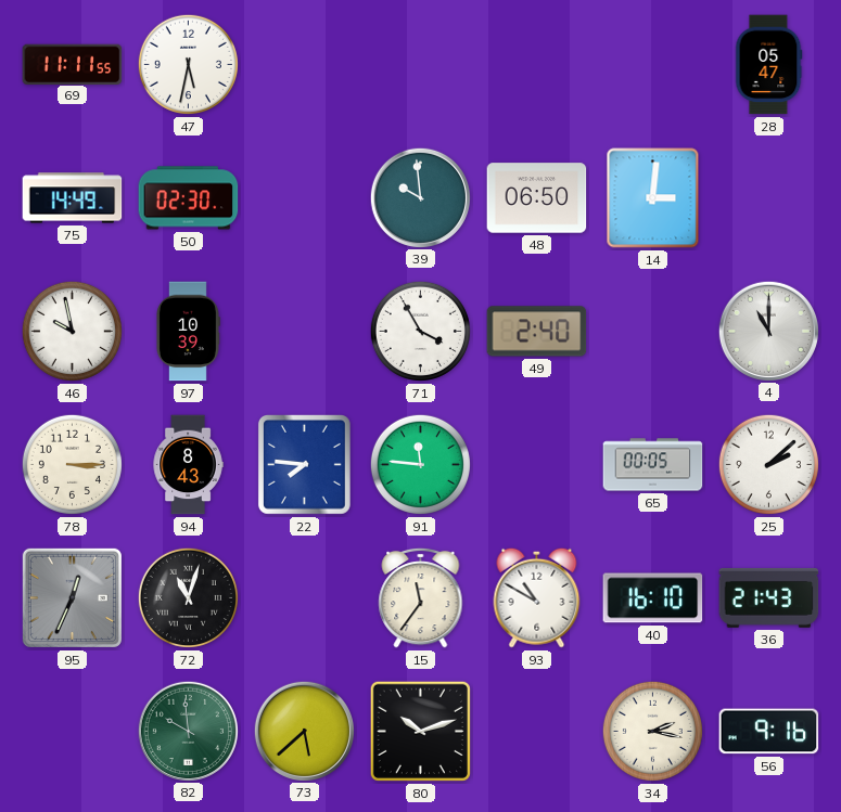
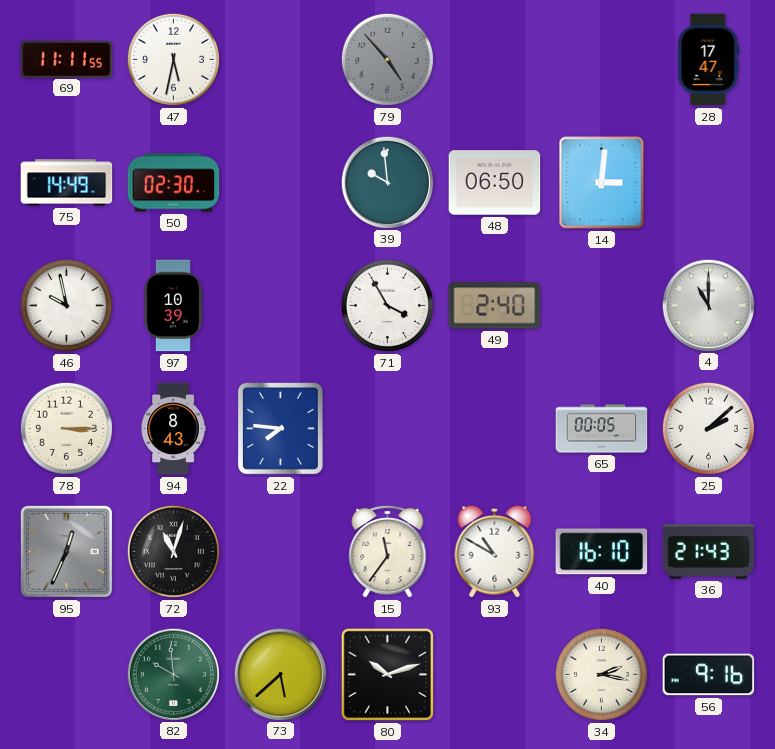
79: none -> 4:53 (387, 59)
28: 05:47 -> 17:47 (709, 60)
91: 11:46 -> none (420, 464)
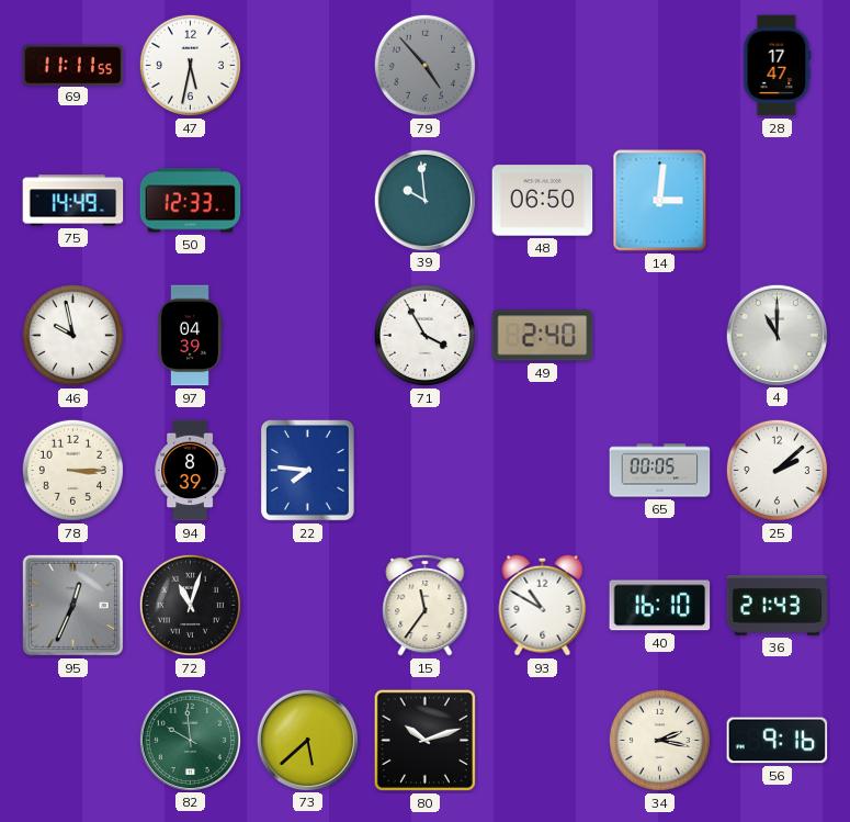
50: 02:30 -> 12:33 (191, 201)
97: 10:39 -> 04:39 (190, 336)
94: 8:43 -> 8:39 (190, 471)
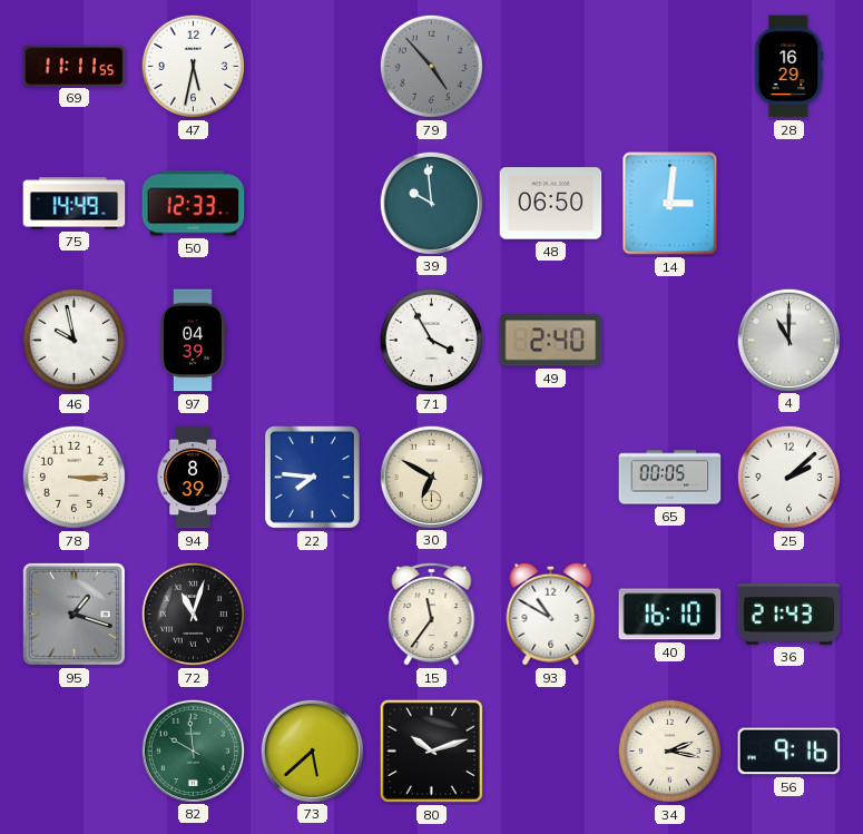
28: 17:47 -> 16:29 (790, 67)
30: none -> 6:50 (431, 477)
95: 12:34 -> 1:18 (73, 614)
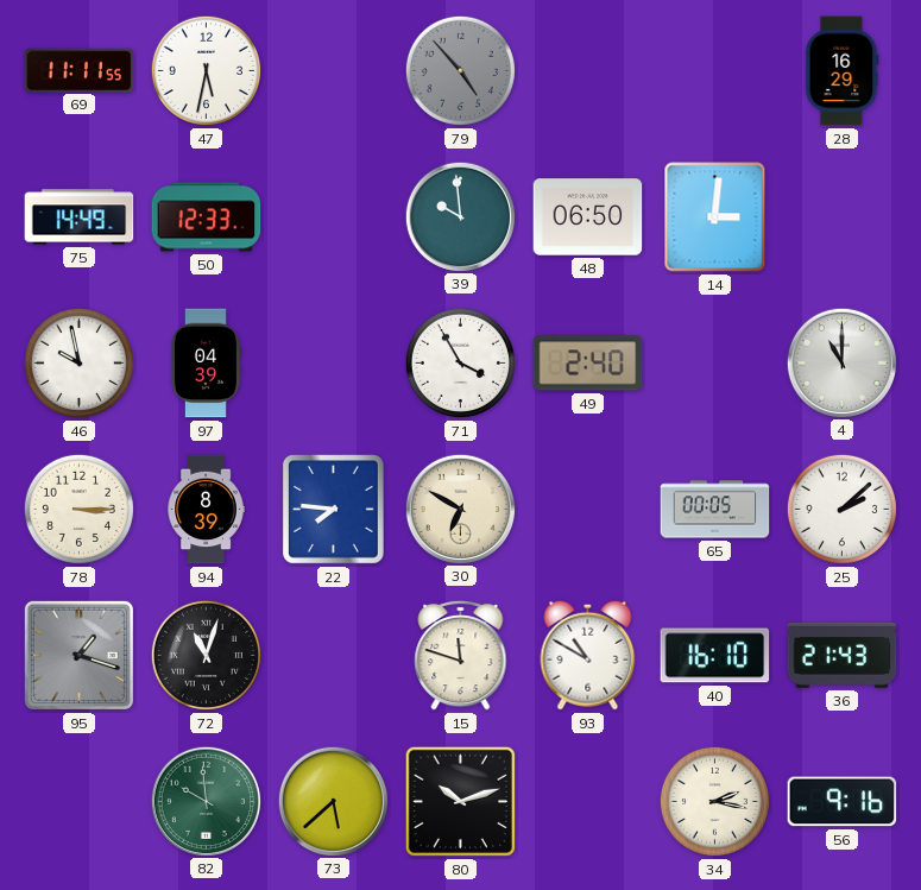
15: 11:36 -> 11:48 (461, 655)
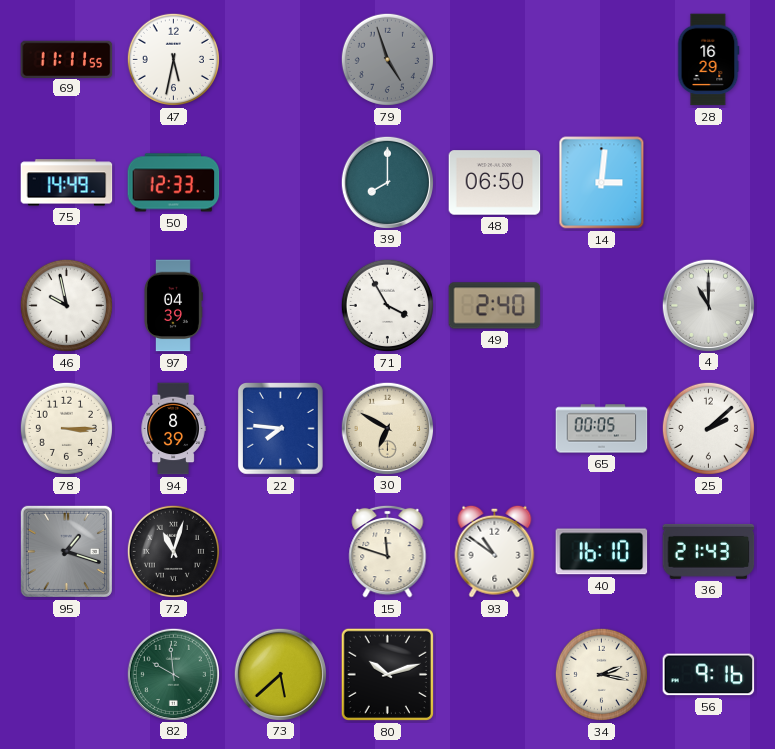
79: 4:53 -> 4:57 (387, 59)
39: 9:59 -> 8:00 (387, 182)
93: 10:50 -> 10:51 (495, 551)
